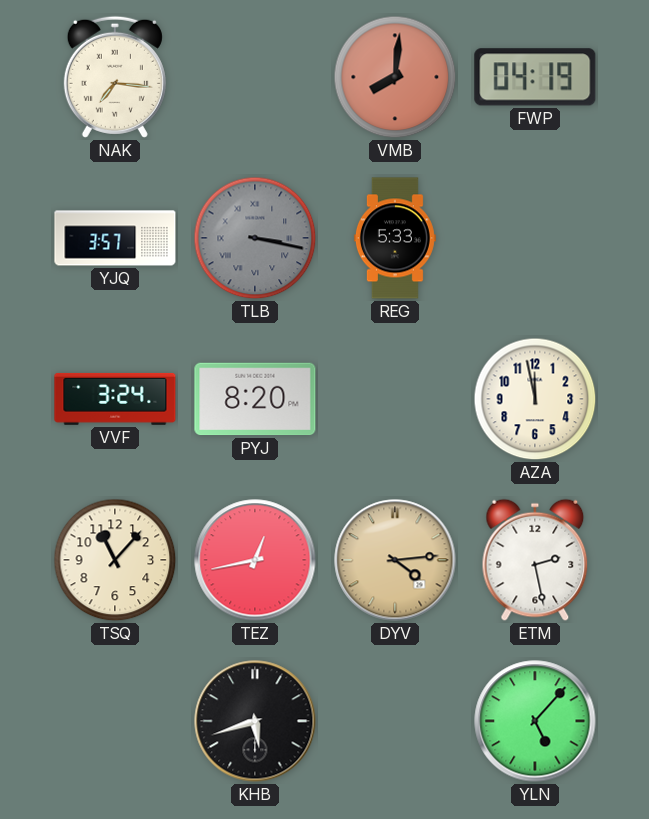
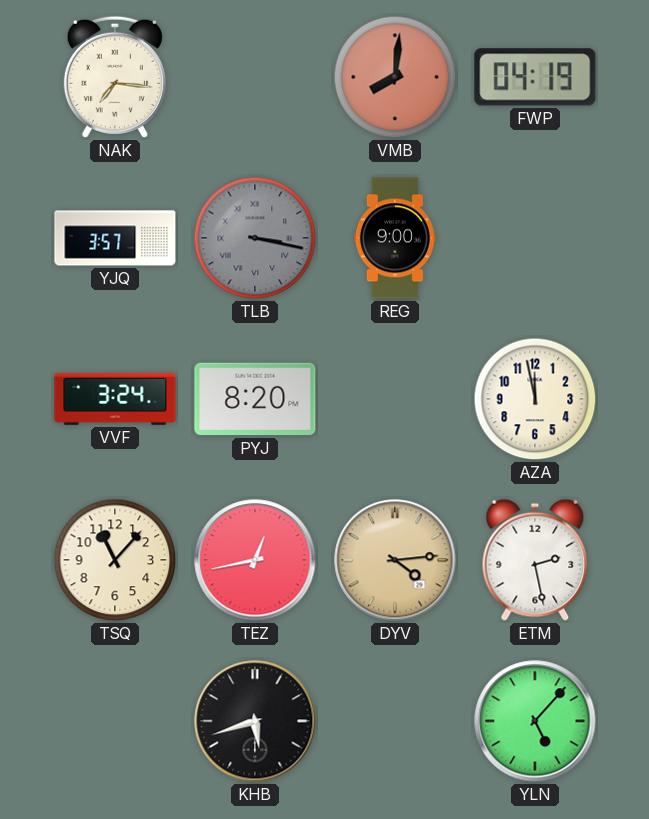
REG: 5:33 -> 9:00 (395, 238)
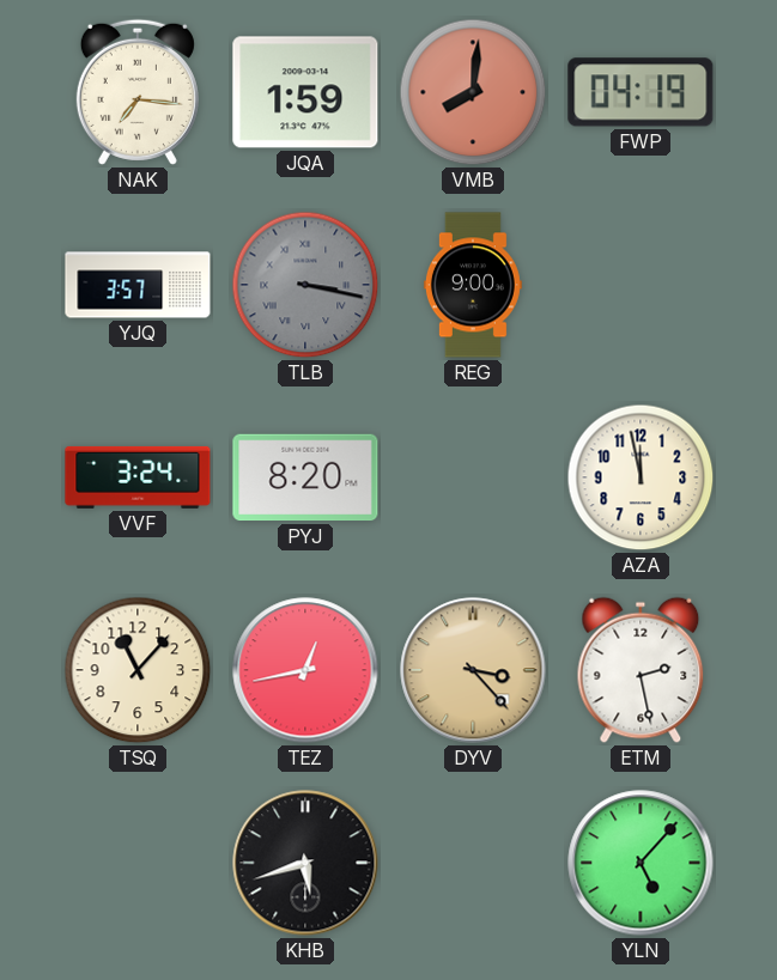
JQA: none -> 1:59 (305, 92)
DYV: 4:14 -> 3:23 (473, 670)
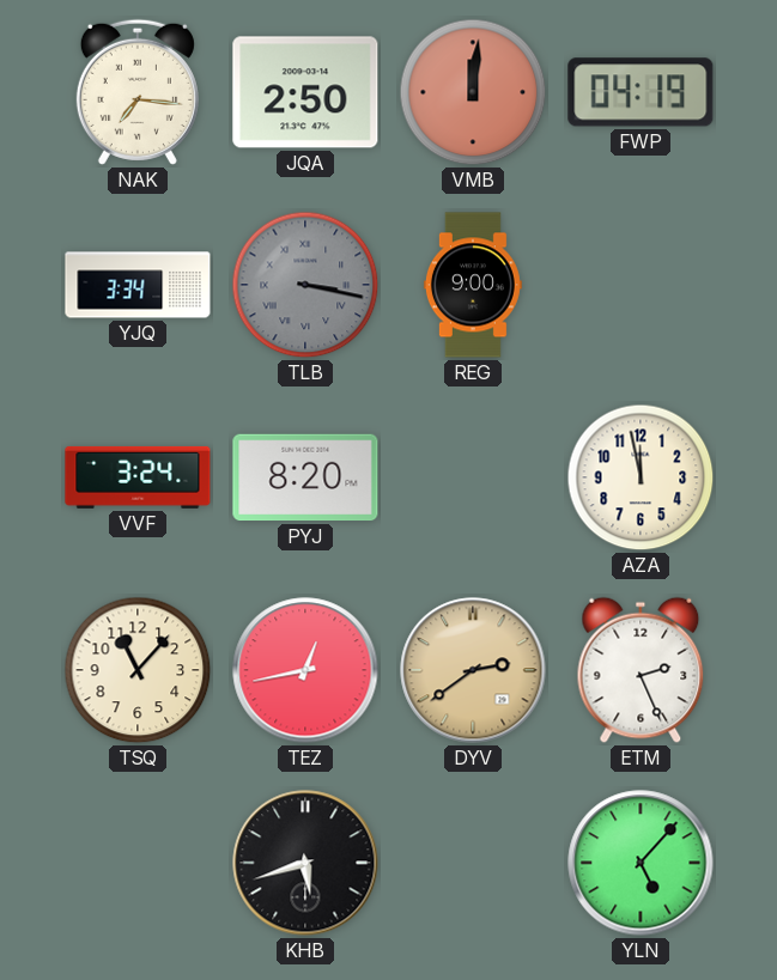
JQA: 1:59 -> 2:50 (305, 92)
VMB: 8:01 -> 12:01 (473, 92)
YJQ: 3:57 -> 3:34 (138, 285)
DYV: 3:23 -> 2:39 (473, 670)
ETM: 2:28 -> 2:26 (641, 670)
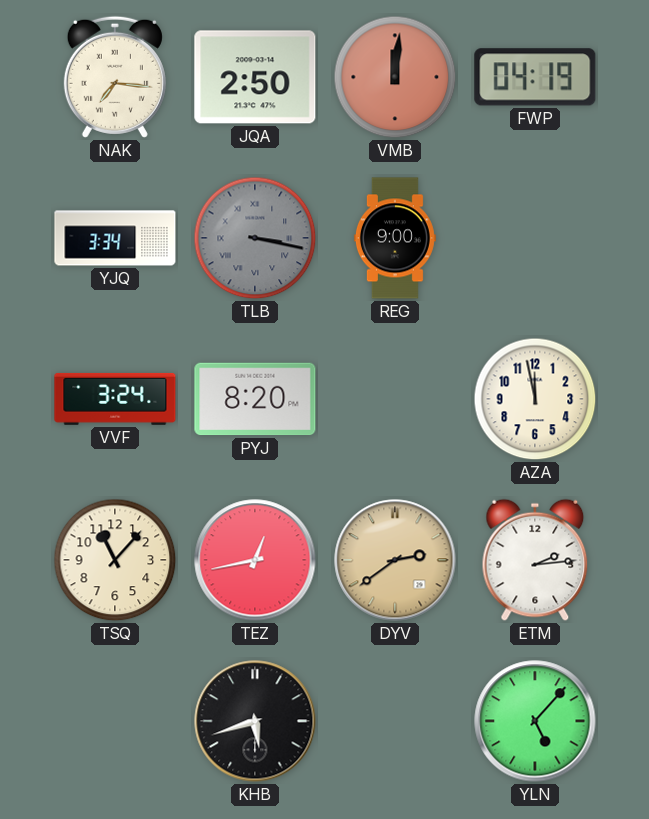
ETM: 2:26 -> 2:14 (535, 560)
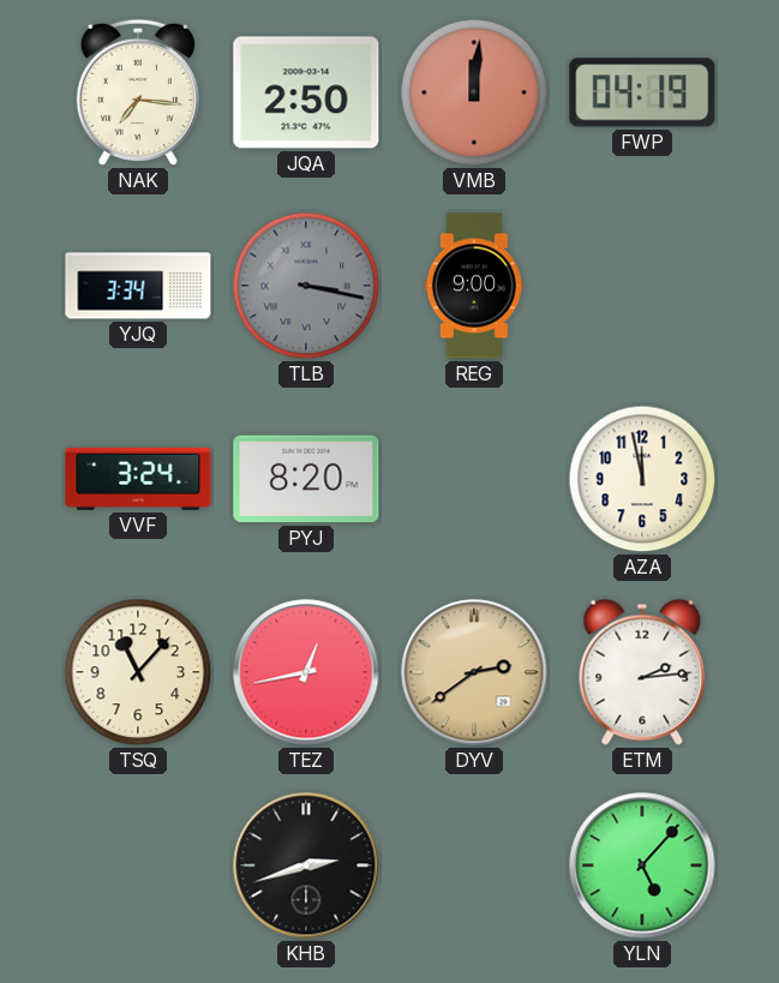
KHB: 5:42 -> 2:42 (306, 865)
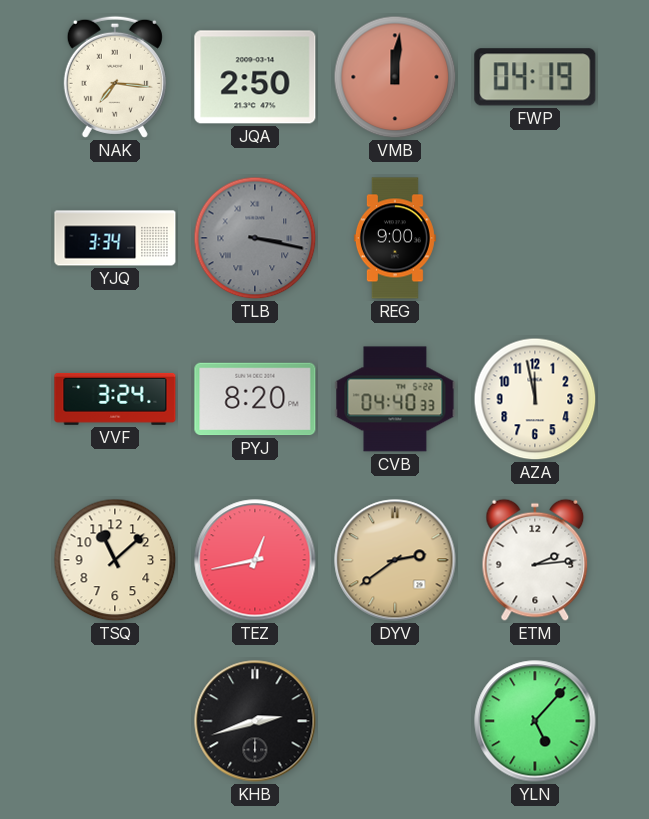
CVB: none -> 04:40 (395, 399)
TSQ: 11:07 -> 11:08 (115, 560)
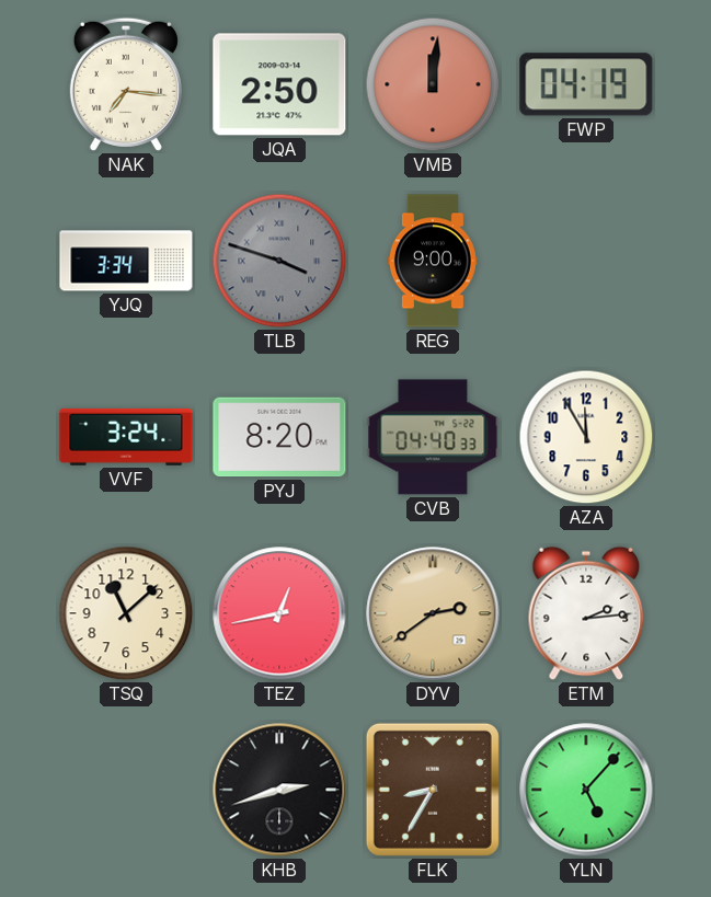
TLB: 3:17 -> 3:48 (279, 261)
AZA: 11:58 -> 11:55 (586, 437)
FLK: none -> 8:35 (433, 790)
